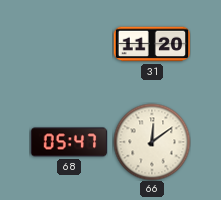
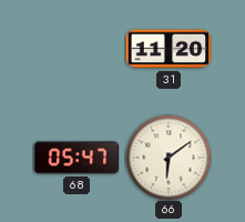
66: 12:09 -> 6:09 (169, 158)
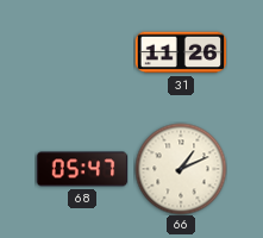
31: 11:20 -> 11:26 (181, 52)
66: 6:09 -> 1:11 (181, 169)
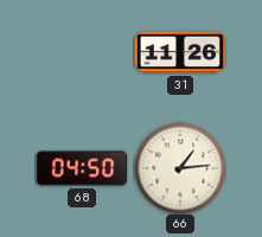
68: 05:47 -> 04:50 (82, 168)
66: 1:11 -> 1:14 (180, 168)
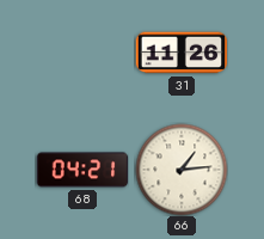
68: 04:50 -> 04:21 (82, 170)
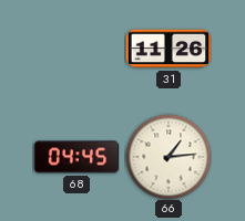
68: 04:21 -> 04:45 (76, 157)
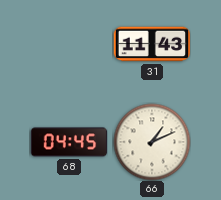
31: 11:26 -> 11:43 (152, 44)
66: 1:14 -> 1:11 (152, 142)
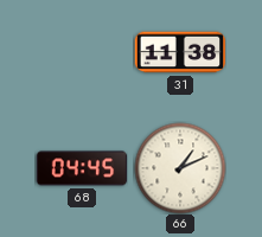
31: 11:43 -> 11:38 (180, 52)
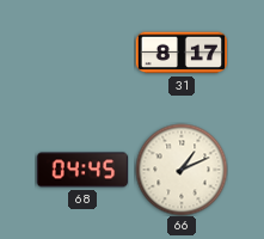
31: 11:38 -> 8:17 (182, 53)
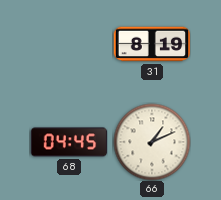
31: 8:17 -> 8:19 (152, 44)
